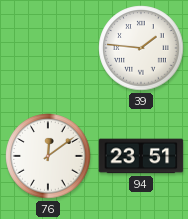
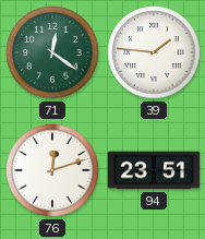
71: none -> 12:21 (52, 52)
76: 12:09 -> 12:12 (52, 170)
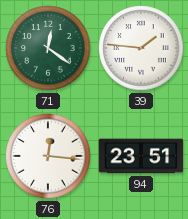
76: 12:12 -> 12:16 (48, 156)
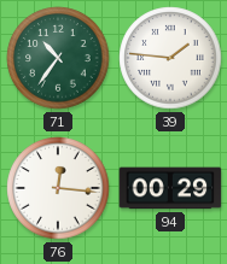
71: 12:21 -> 10:36 (58, 58)
94: 23:51 -> 00:29 (170, 188)
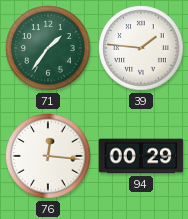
71: 10:36 -> 1:36 (48, 48)
